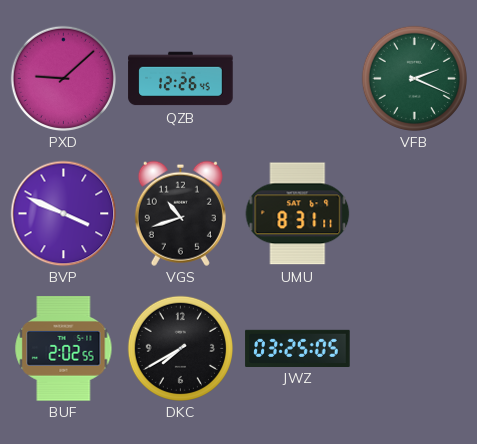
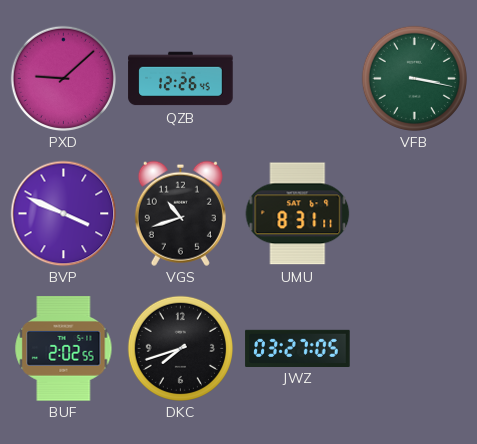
VFB: 2:19 -> 3:17 (414, 78)
DKC: 7:40 -> 7:42 (180, 348)
JWZ: 03:25 -> 03:27 (298, 348)
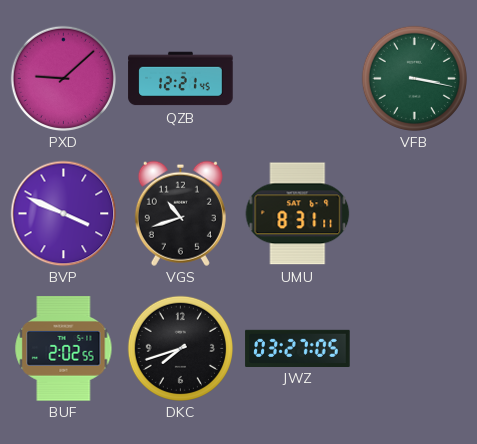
QZB: 12:26 -> 12:21 (181, 79)
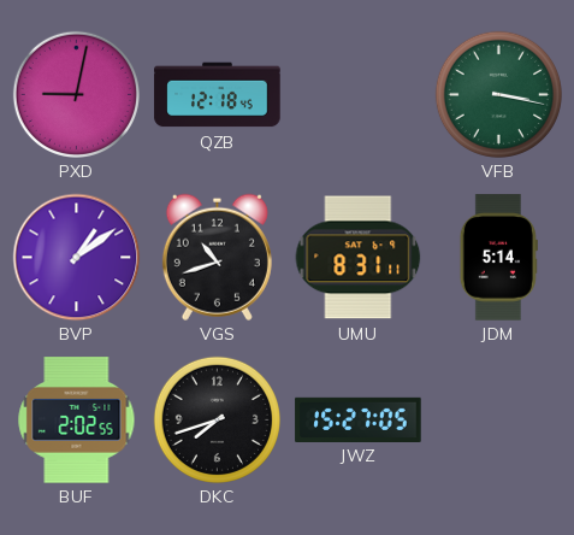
PXD: 9:08 -> 9:02 (76, 94)
QZB: 12:21 -> 12:18 (218, 95)
BVP: 3:49 -> 1:09 (76, 257)
JDM: none -> 5:14 (498, 258)
JWZ: 03:27 -> 15:27 (359, 419)
